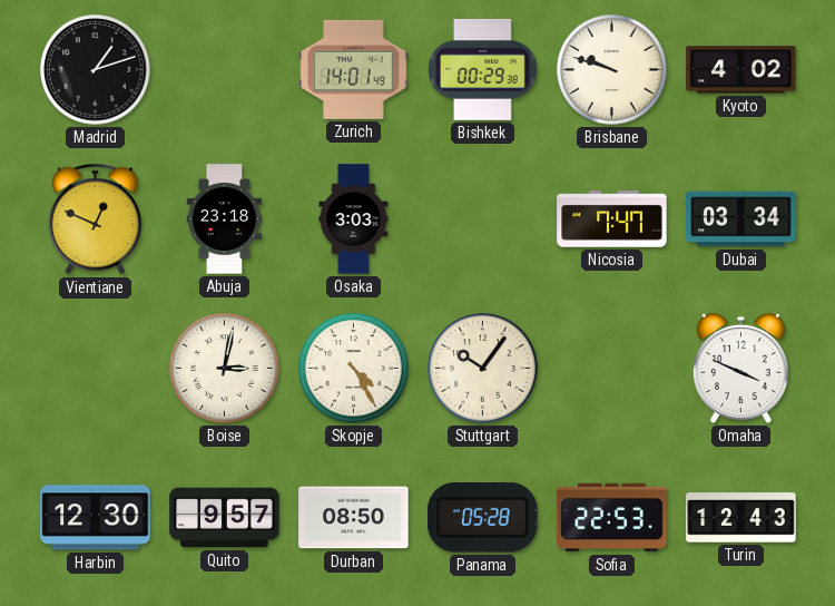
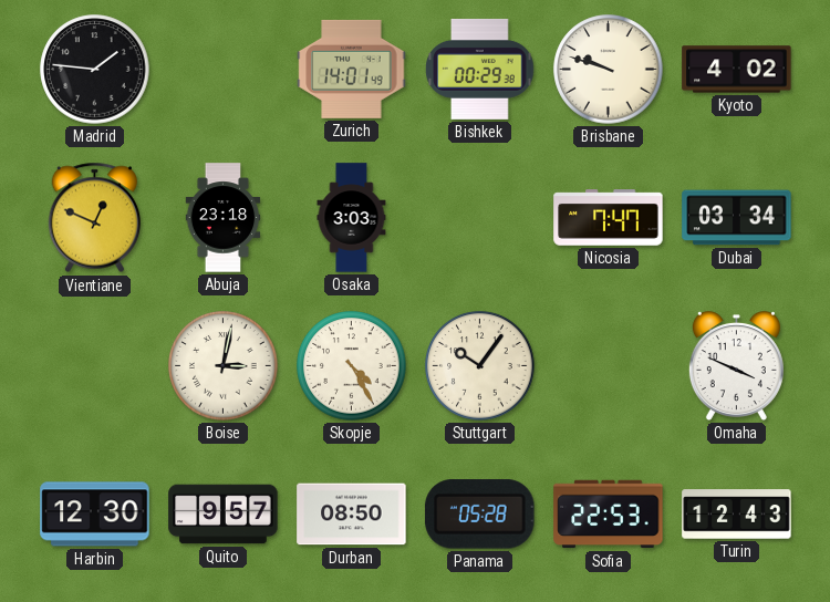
Madrid: 1:12 -> 1:46 (95, 70)
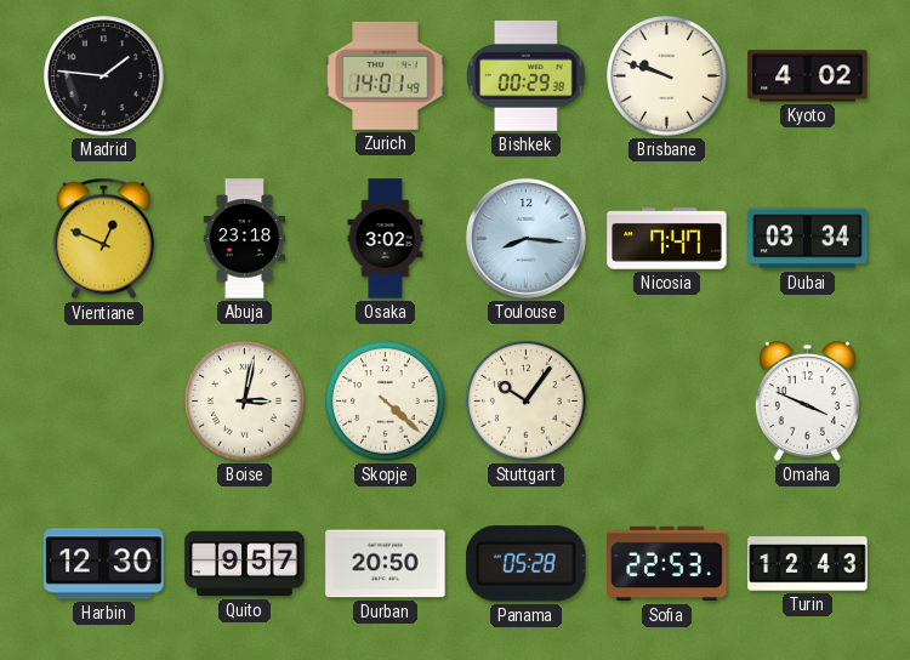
Osaka: 3:03 -> 3:02 (386, 239)
Toulouse: none -> 8:16 (525, 238)
Skopje: 4:25 -> 4:22 (386, 402)
Durban: 08:50 -> 20:50 (386, 564)
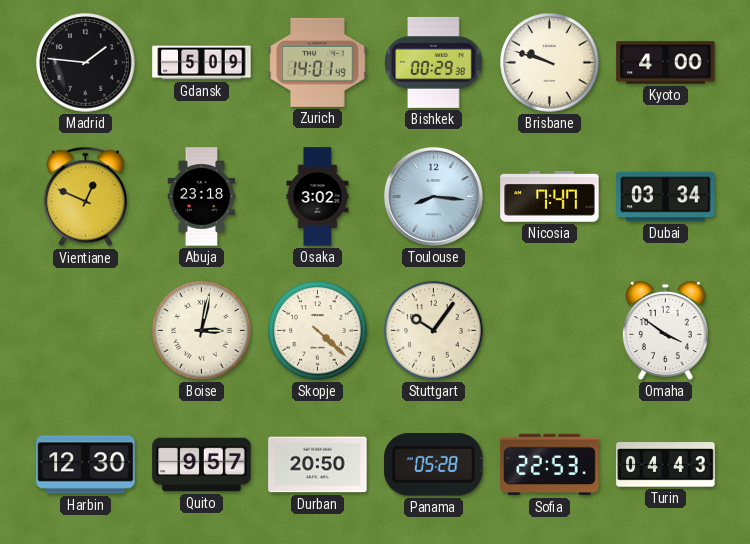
Gdansk: none -> 5:09 (202, 63)
Kyoto: 4:02 -> 4:00 (666, 63)
Omaha: 3:49 -> 3:51 (665, 330)
Turin: 12:43 -> 04:43 (666, 465)
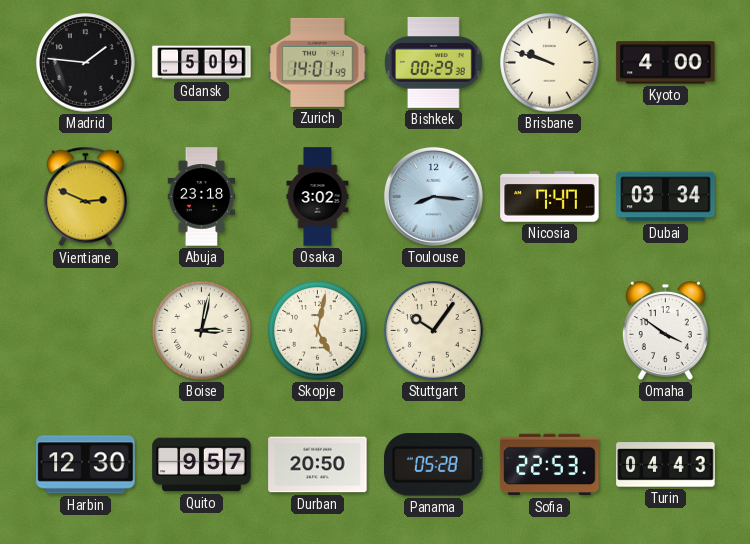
Vientiane: 12:49 -> 2:49 (86, 197)
Skopje: 4:22 -> 5:02 (318, 331)
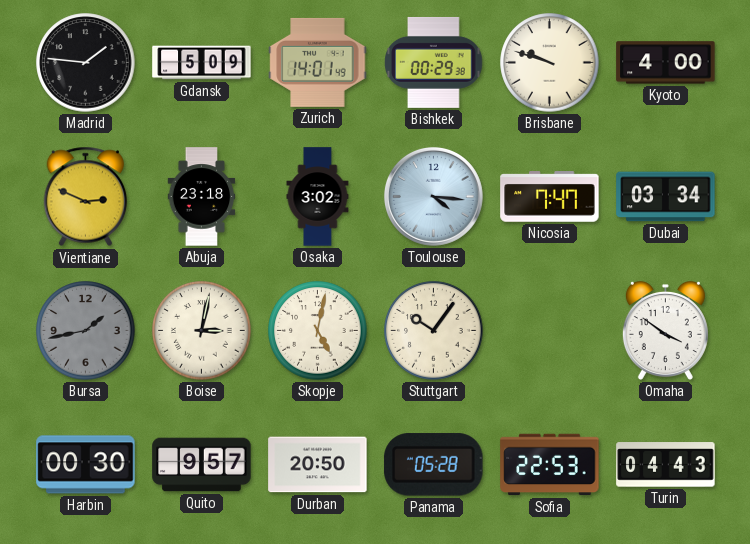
Toulouse: 8:16 -> 4:16 (433, 196)
Bursa: none -> 1:43 (86, 331)
Harbin: 12:30 -> 00:30 (86, 465)
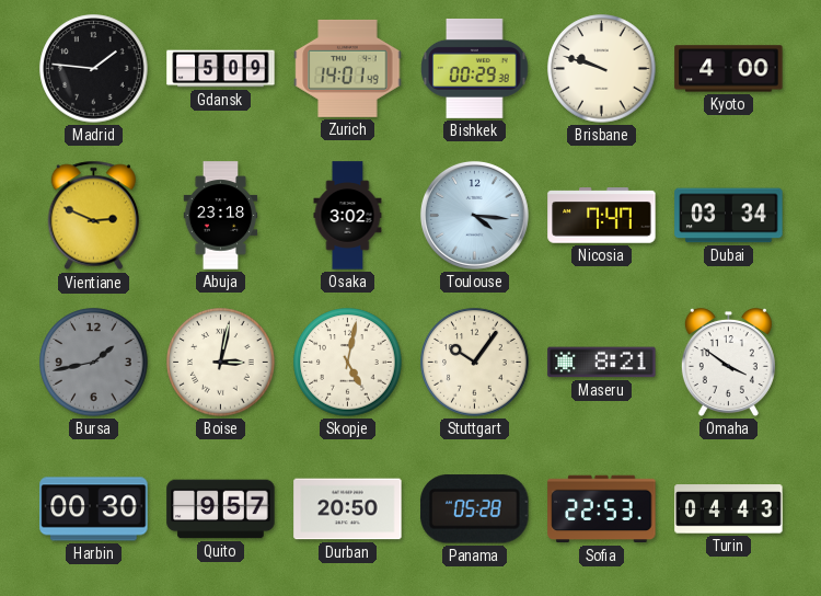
Maseru: none -> 8:21 (602, 363)
